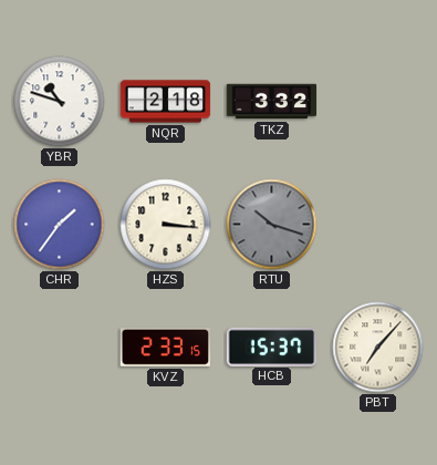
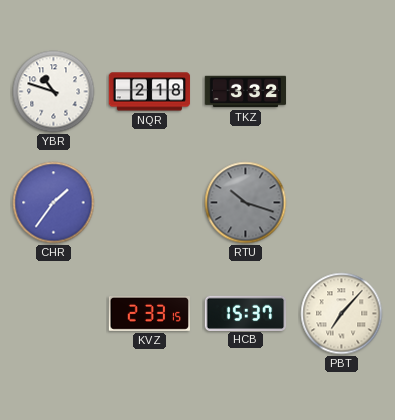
HZS: 3:16 -> none (166, 225)
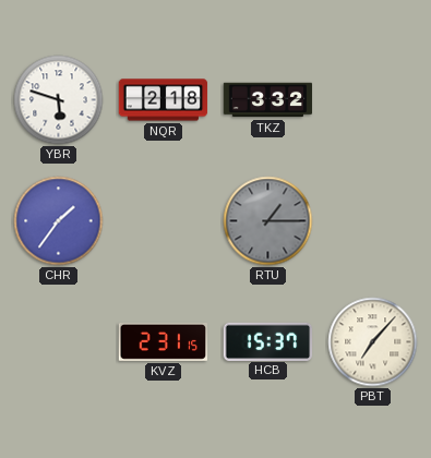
YBR: 10:48 -> 5:48 (59, 100)
RTU: 10:18 -> 1:15 (268, 221)
KVZ: 2:33 -> 2:31 (163, 341)
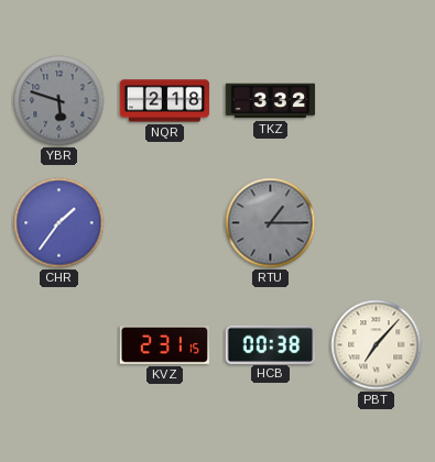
YBR dial: white -> grey (59, 101)
HCB: 15:37 -> 00:38 (271, 344)
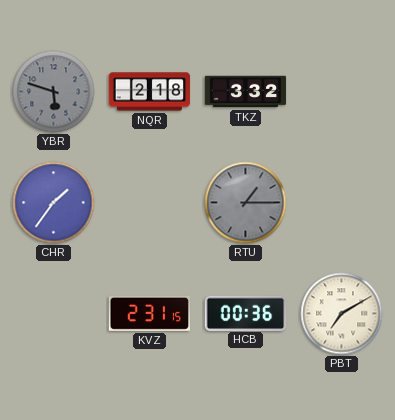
HCB: 00:38 -> 00:36 (246, 313)
PBT: 7:07 -> 7:10 (342, 314)
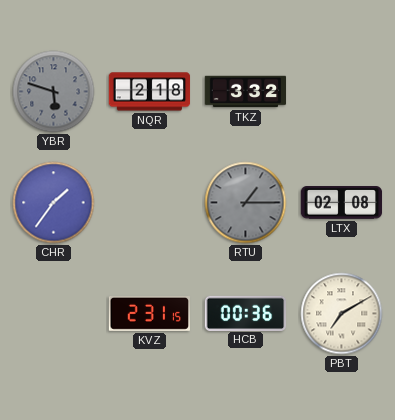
LTX: none -> 02:08 (342, 203)
